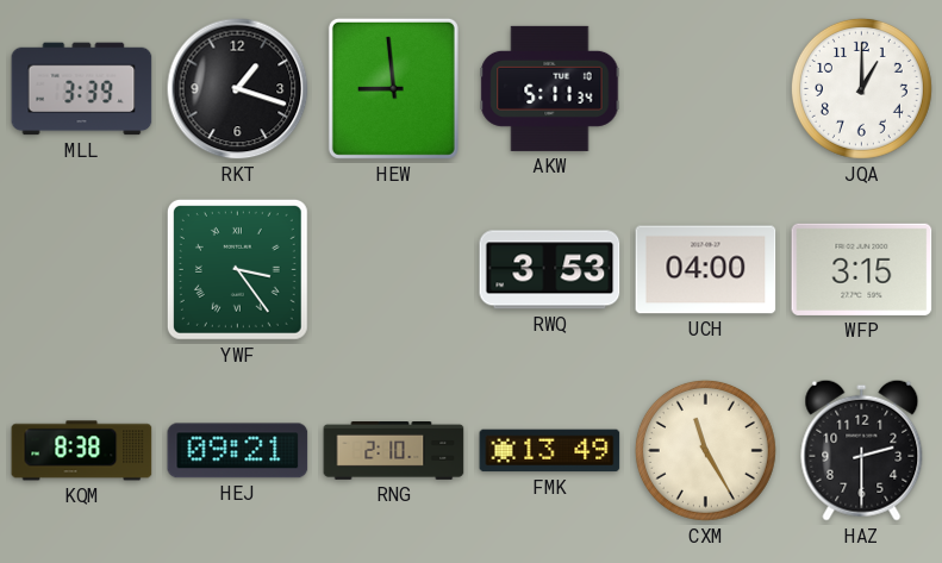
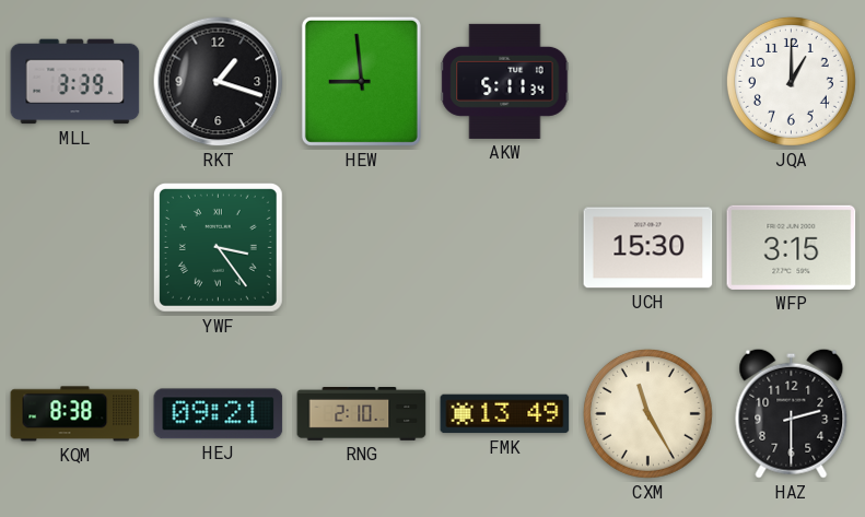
RWQ: 3:53 -> none (550, 270)
UCH: 04:00 -> 15:30 (648, 248)
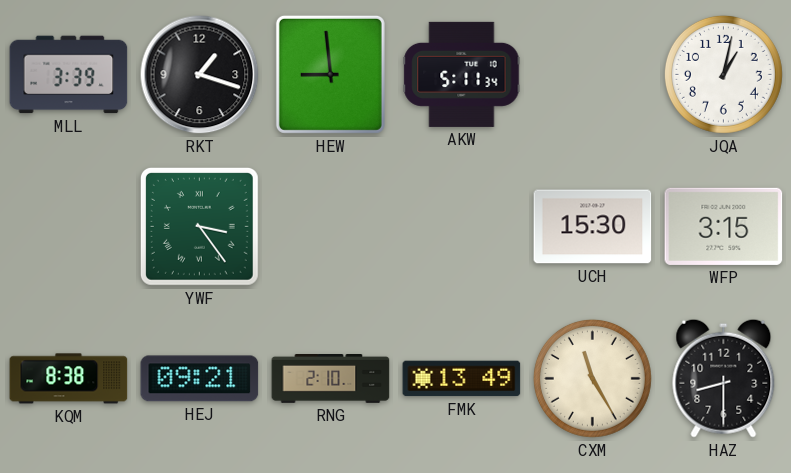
JQA: 1:00 -> 1:02 (723, 74)
HAZ: 2:30 -> 8:30 (724, 378)
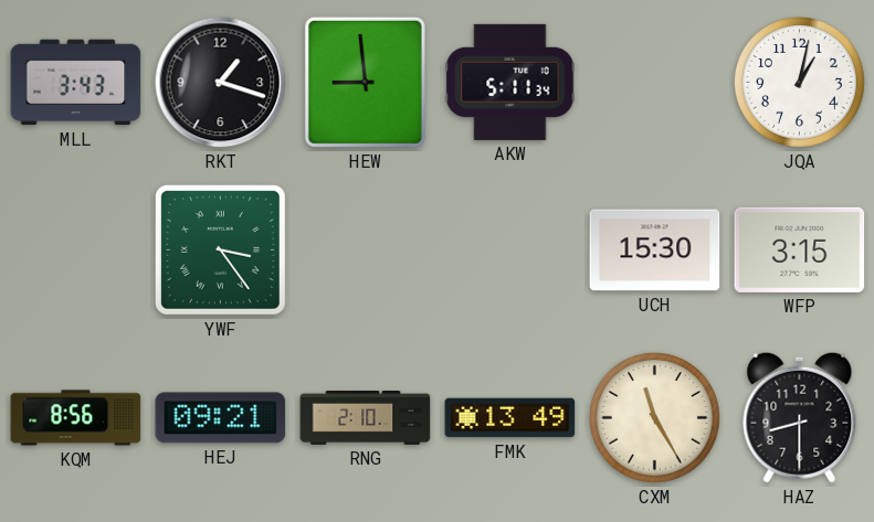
MLL: 3:39 -> 3:43 (76, 83)
KQM: 8:38 -> 8:56 (76, 418)
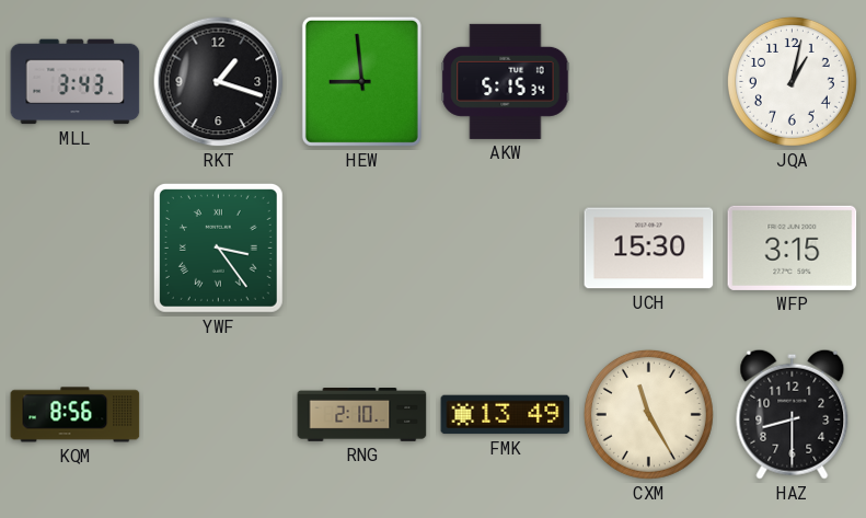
AKW: 5:11 -> 5:15 (506, 81)
HEJ: 09:21 -> none (221, 418)
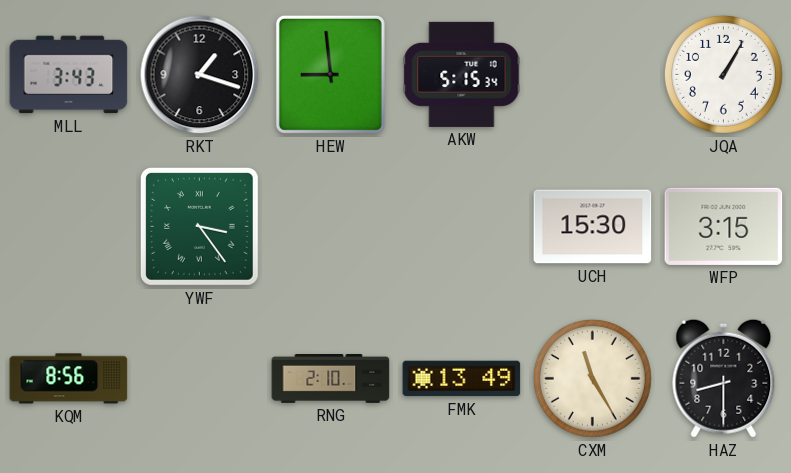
JQA: 1:02 -> 1:05 (723, 74)
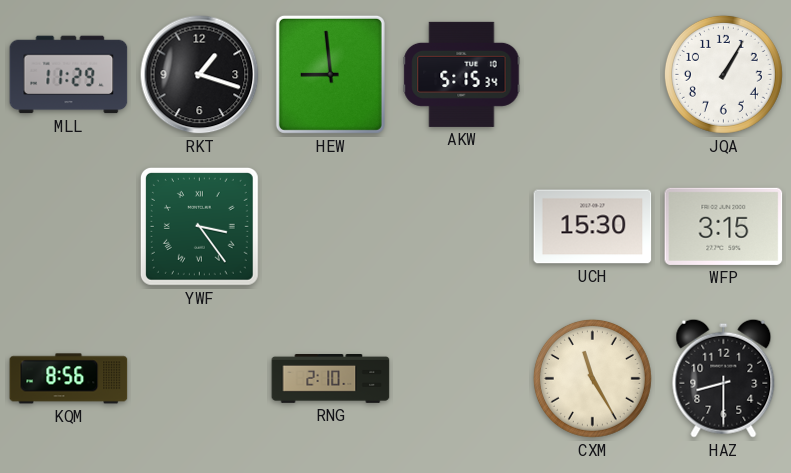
MLL: 3:43 -> 11:29 (69, 75)
FMK: 13:49 -> none (462, 379)
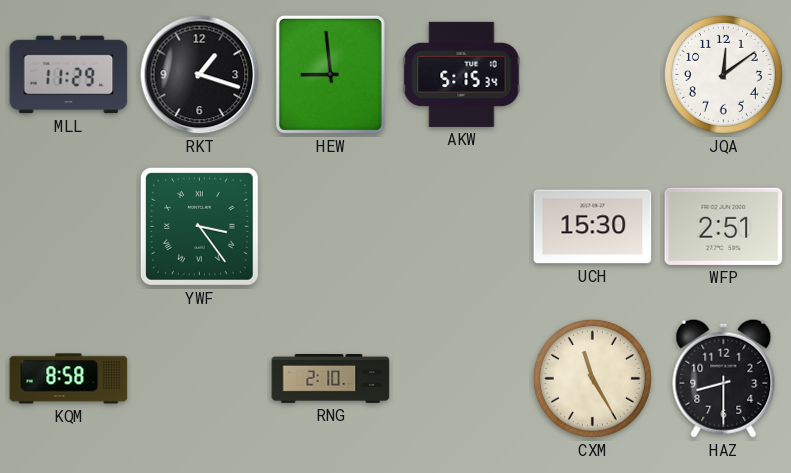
JQA: 1:05 -> 12:09 (723, 74)
WFP: 3:15 -> 2:51 (724, 226)
KQM: 8:56 -> 8:58 (69, 379)
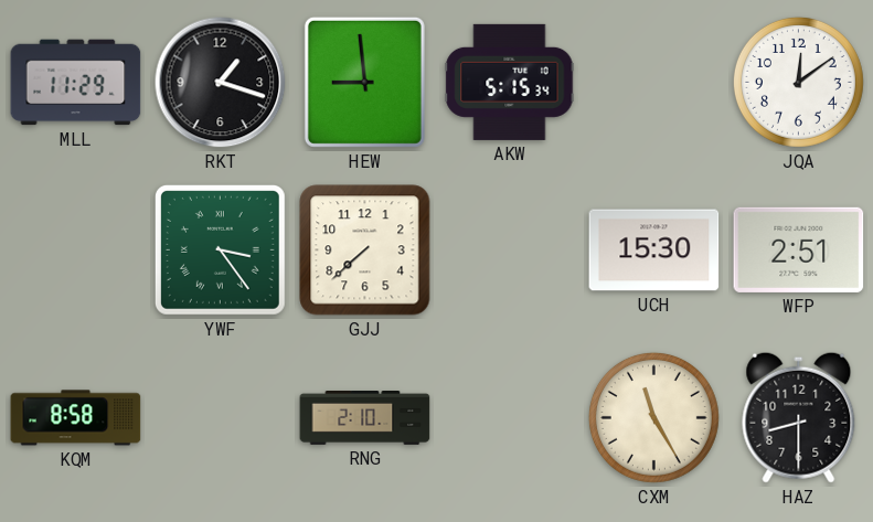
GJJ: none -> 7:38 (365, 251)
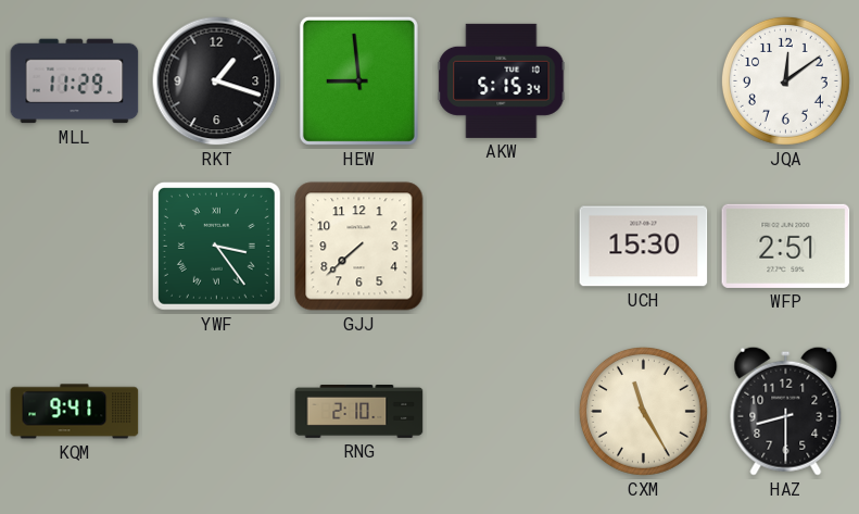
KQM: 8:58 -> 9:41 (75, 412)
